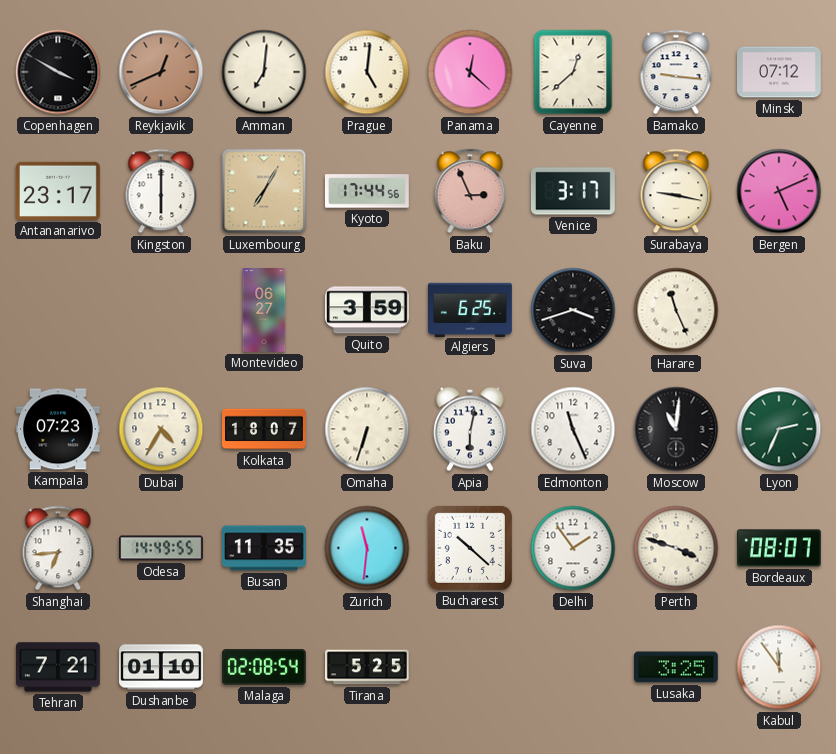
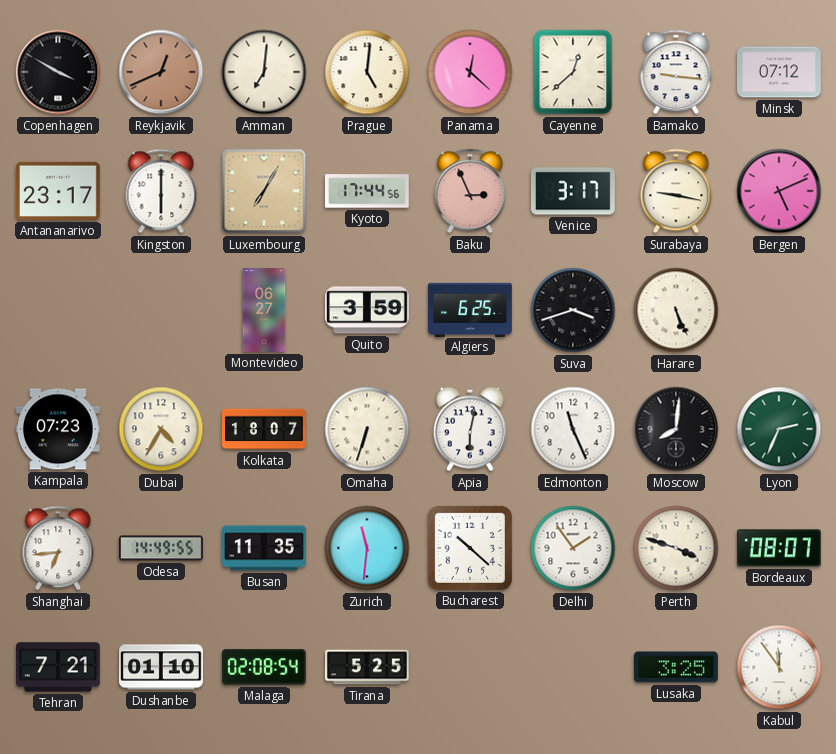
Harare: 11:26 -> 5:26 (676, 310)
Moscow: 11:01 -> 8:01 (676, 429)
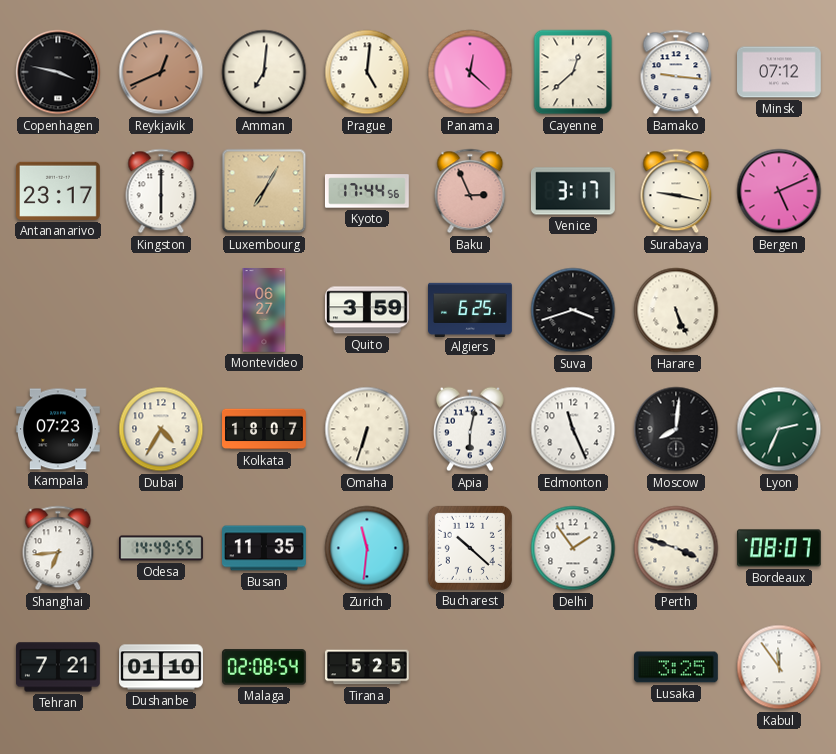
Copenhagen: 3:50 -> 3:47 (58, 72)
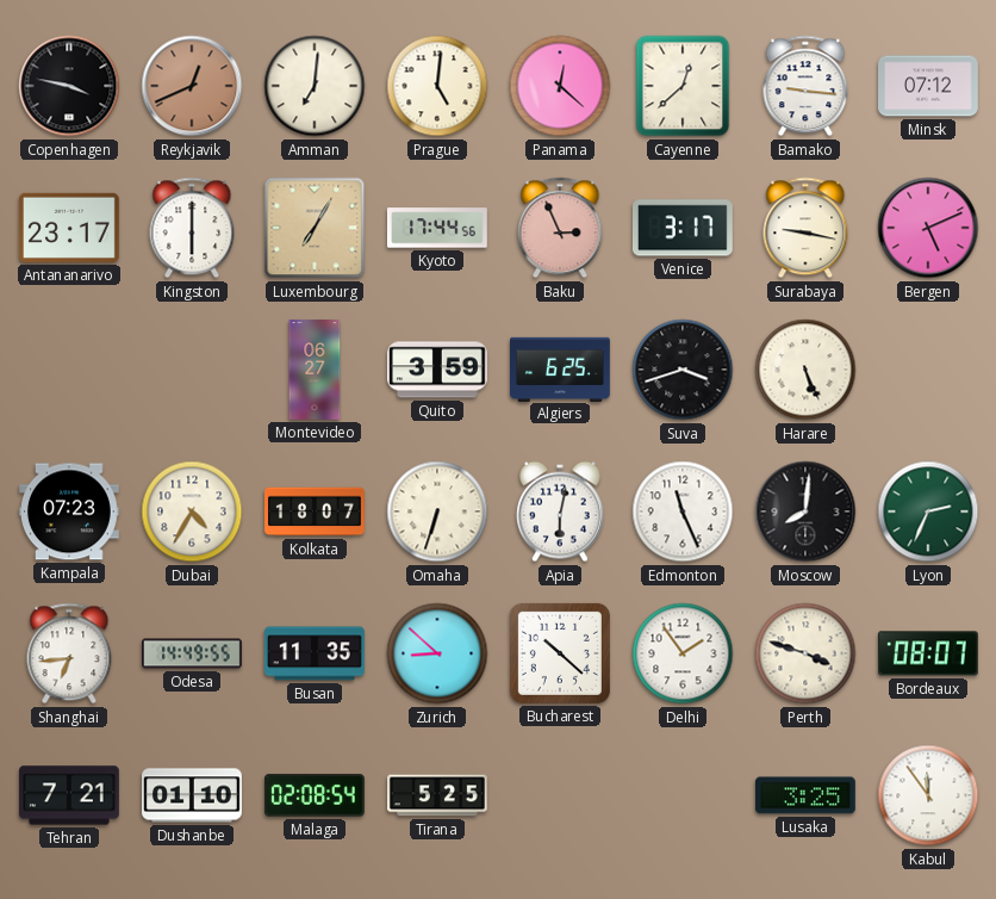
Zurich: 11:31 -> 8:52 (437, 653)
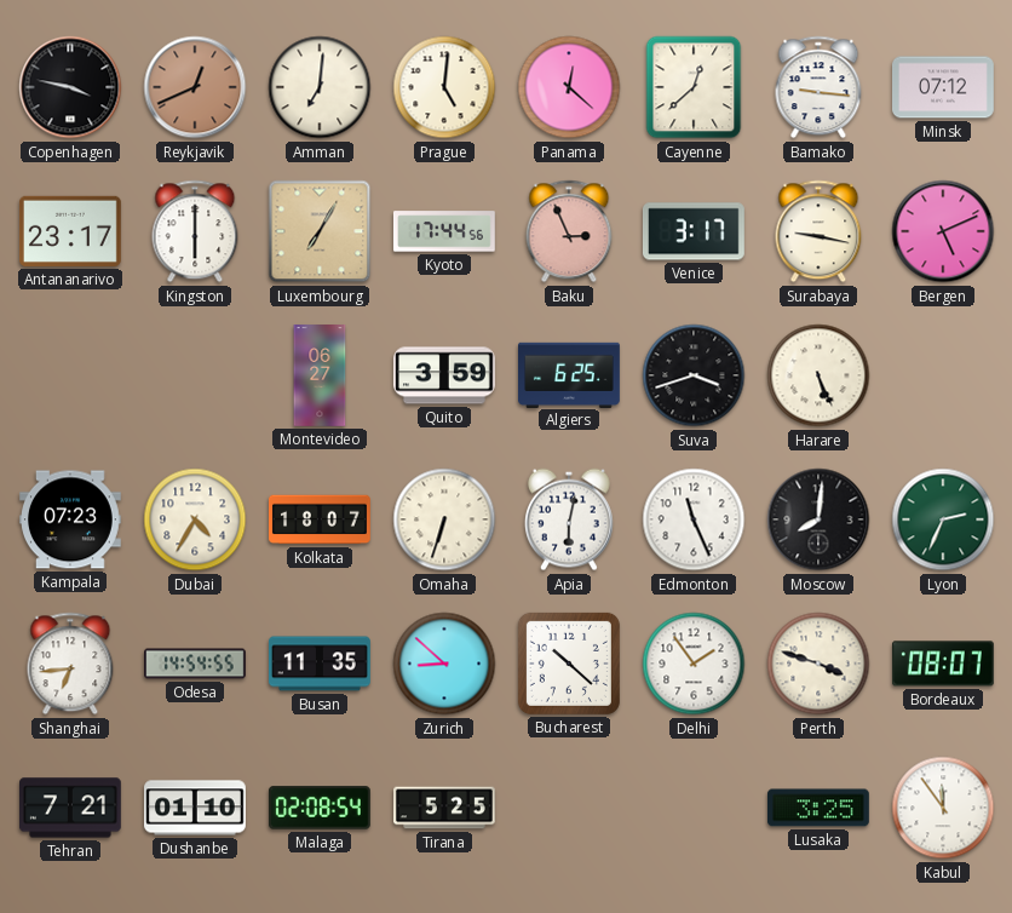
Odesa: 14:49 -> 14:54 (196, 664)
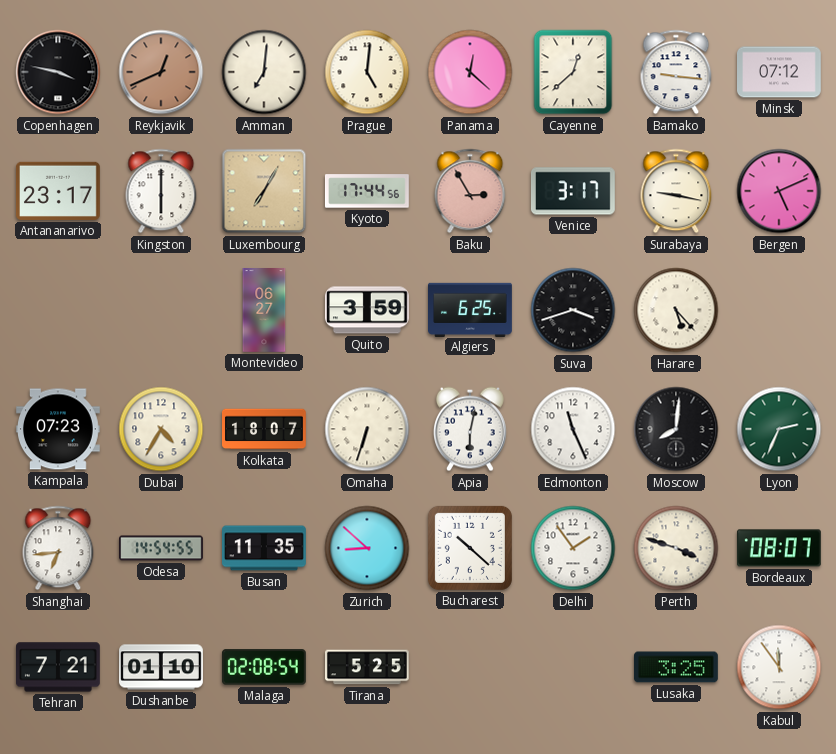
Baku: 2:56 -> 2:55 (470, 191)
Harare: 5:26 -> 5:23 (676, 310)
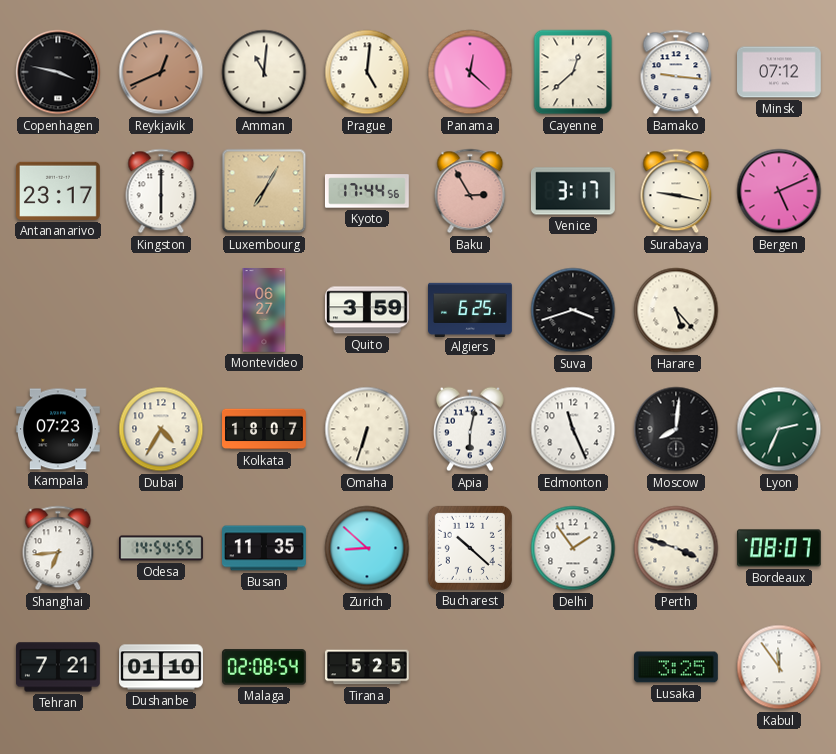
Amman: 7:01 -> 11:01 (264, 72)
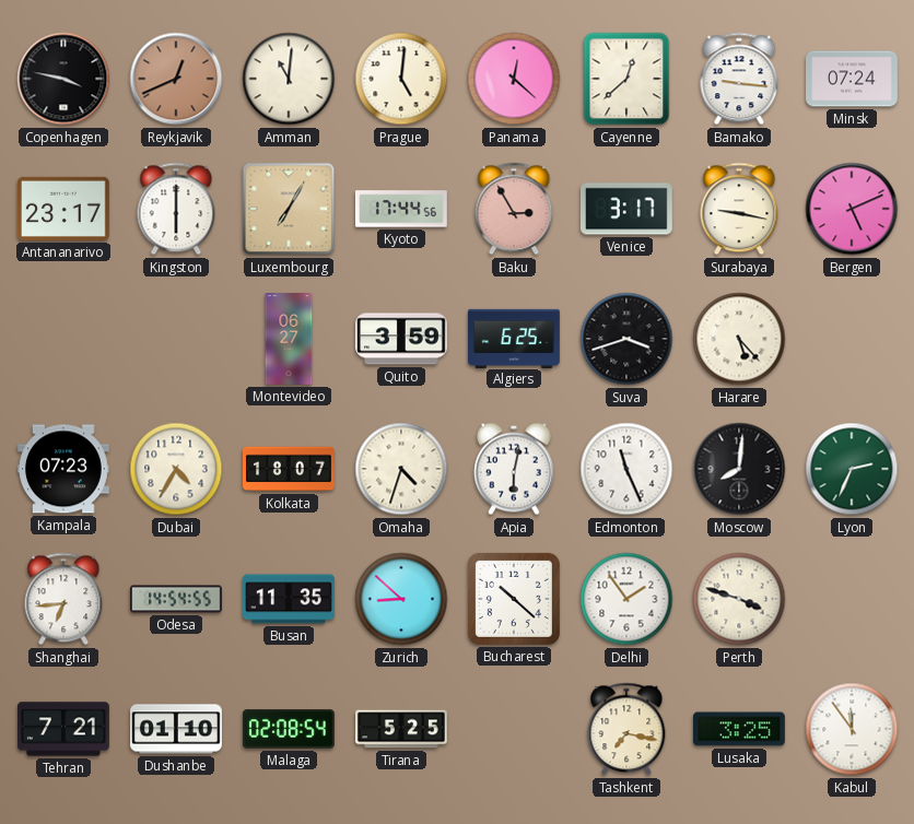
Minsk: 07:12 -> 07:24 (853, 79)
Omaha: 6:33 -> 4:33 (401, 469)
Bordeaux: 08:07 -> none (779, 548)
Tashkent: none -> 7:17 (626, 729)
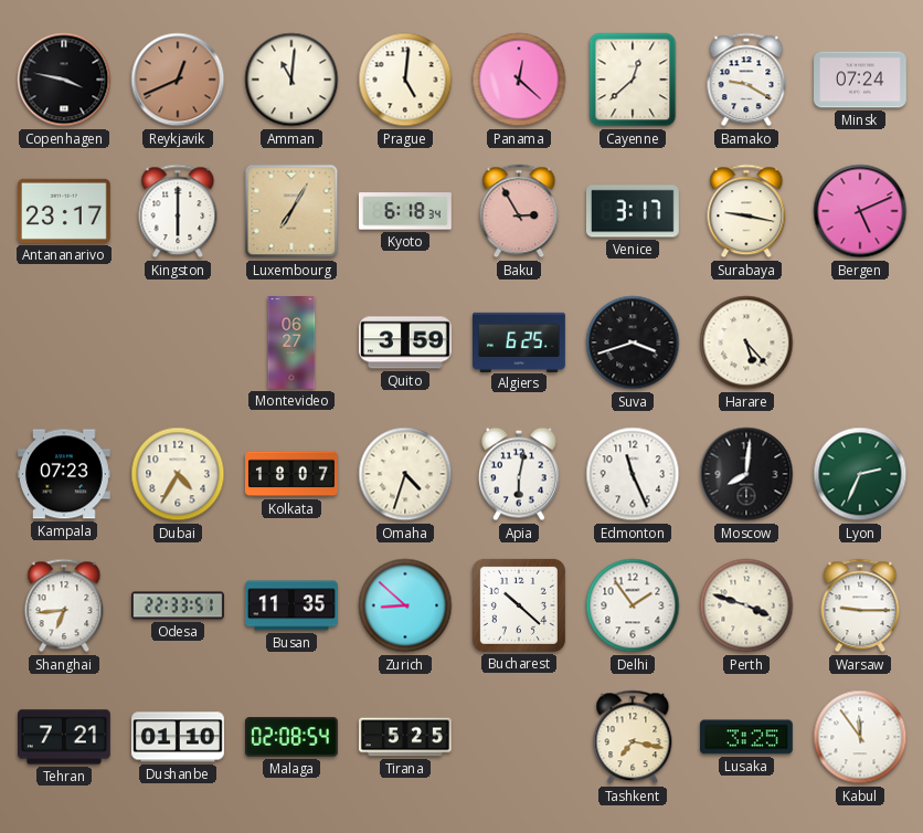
Bamako: 9:16 -> 9:20 (746, 80)
Kyoto: 17:44 -> 6:18 (405, 211)
Odesa: 14:54 -> 22:33 (179, 605)
Warsaw: none -> 9:15 (860, 605)
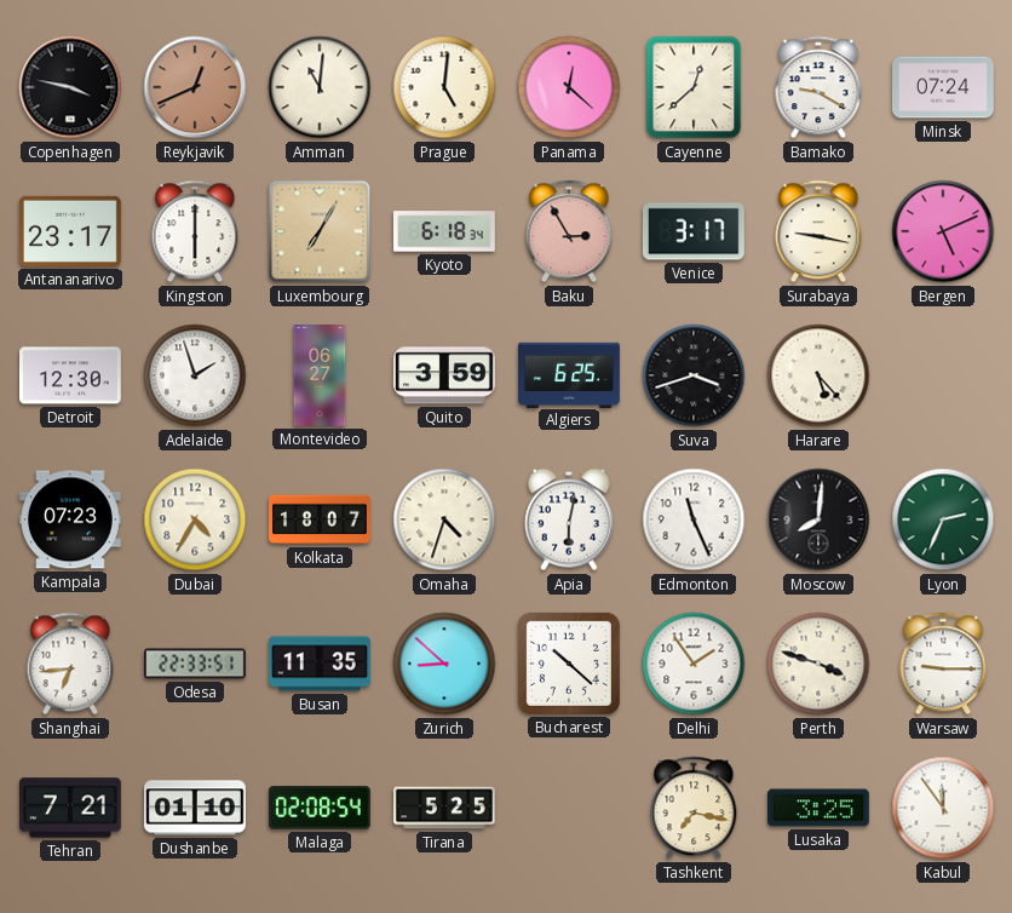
Detroit: none -> 12:30 (71, 375)
Adelaide: none -> 1:57 (195, 375)
